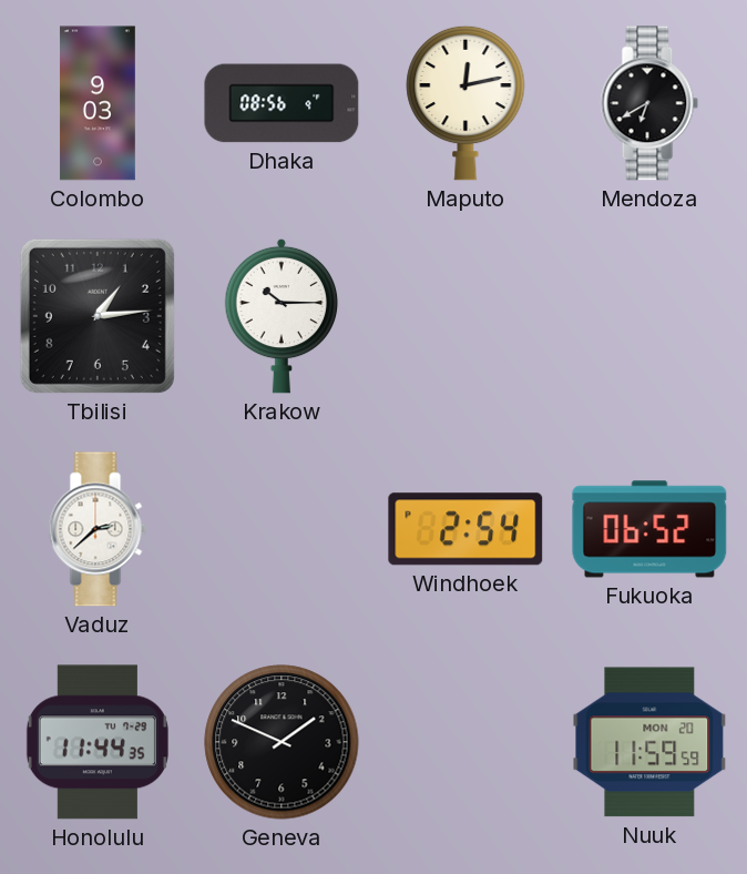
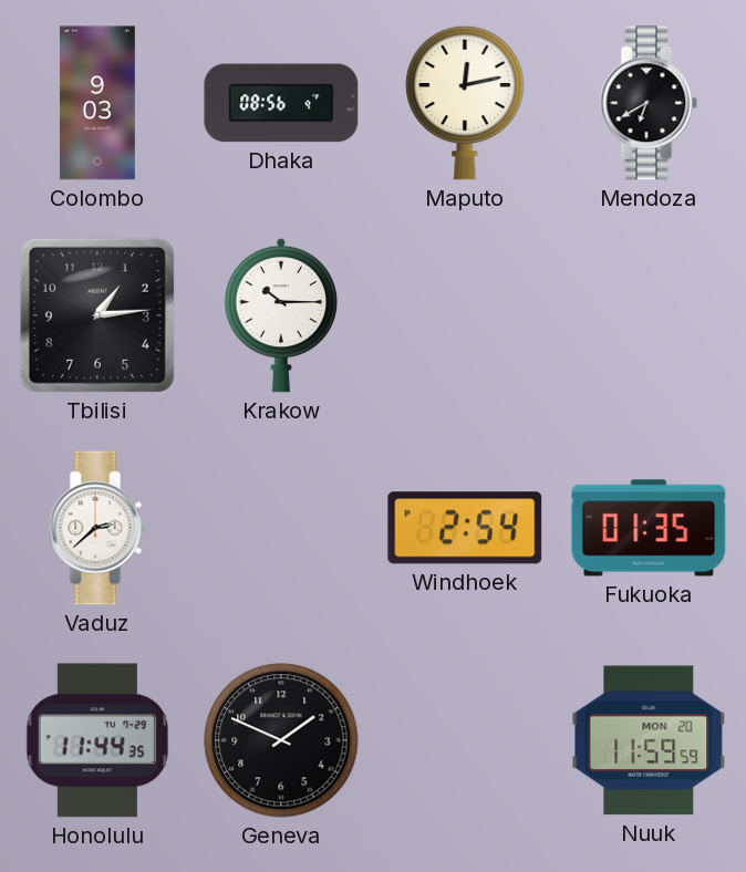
Fukuoka: 06:52 -> 01:35 (649, 528)
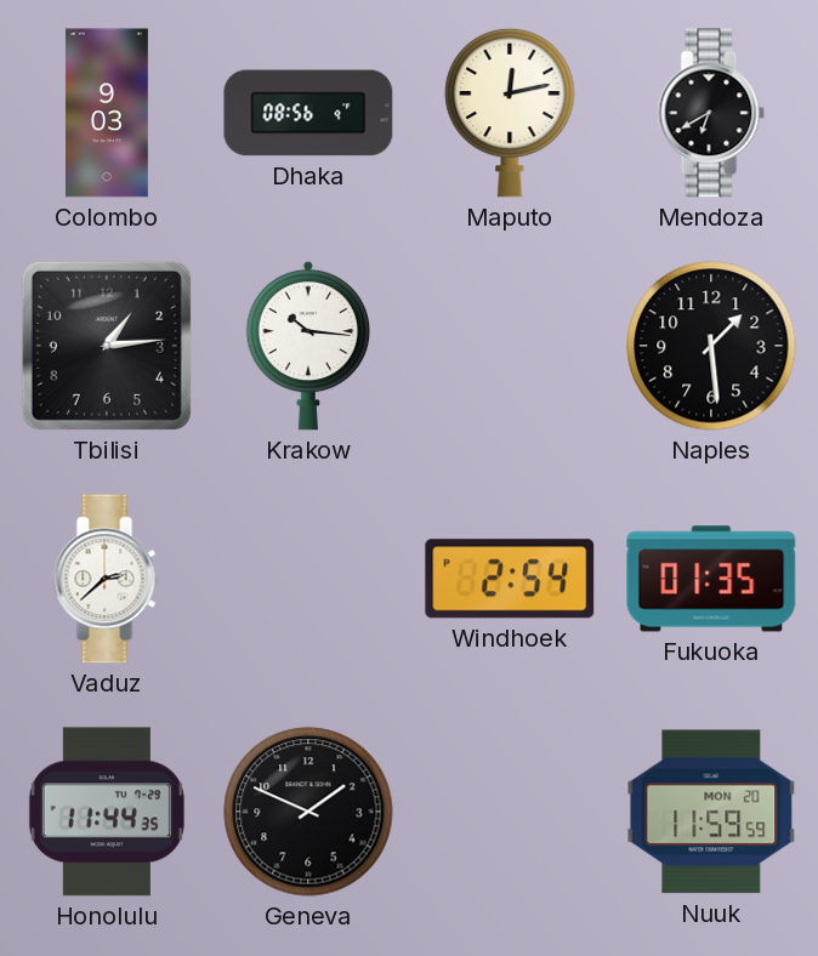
Krakow: 10:15 -> 10:16 (308, 346)
Naples: none -> 1:29 (711, 346)
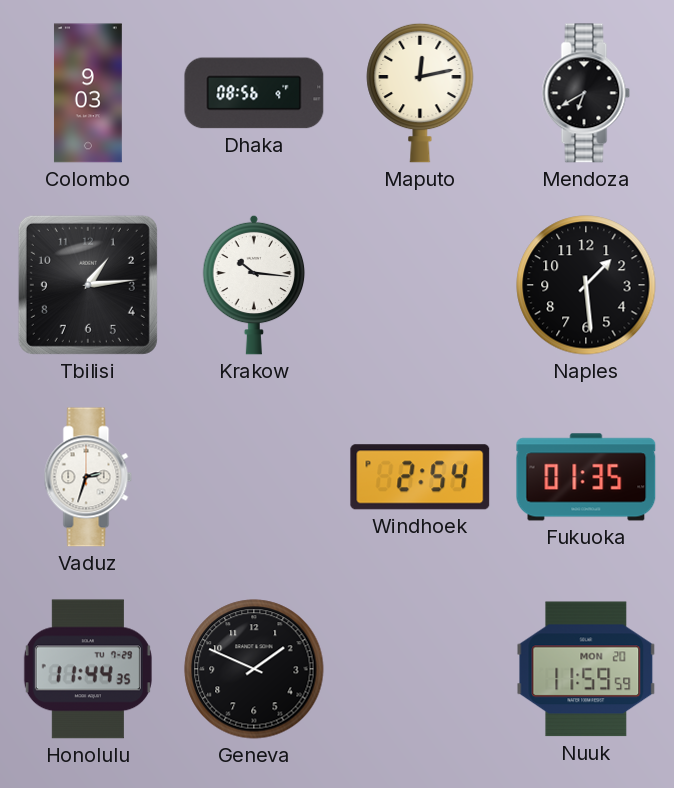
Vaduz: 2:38 -> 2:33 (88, 477)
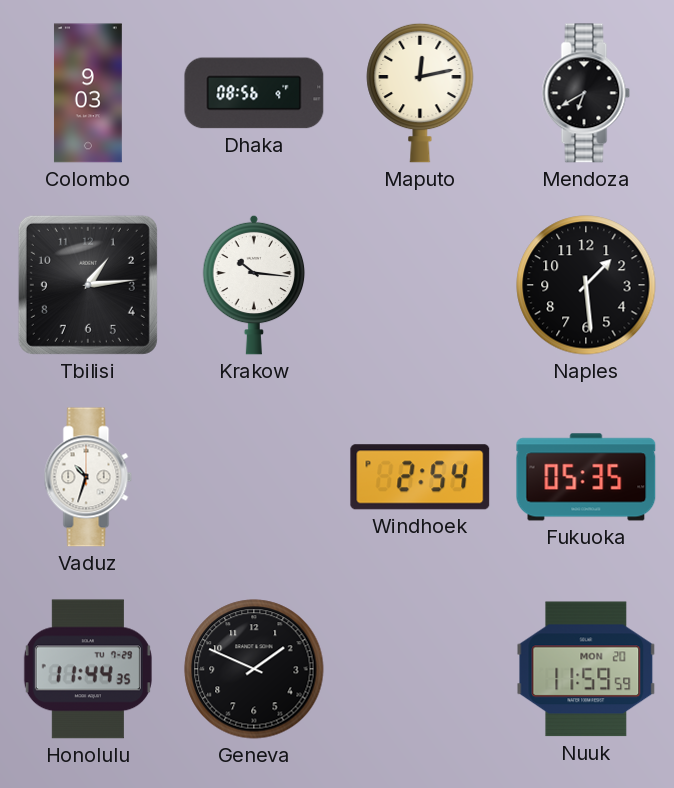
Vaduz: 2:33 -> 10:33 (88, 477)
Fukuoka: 01:35 -> 05:35 (586, 477)
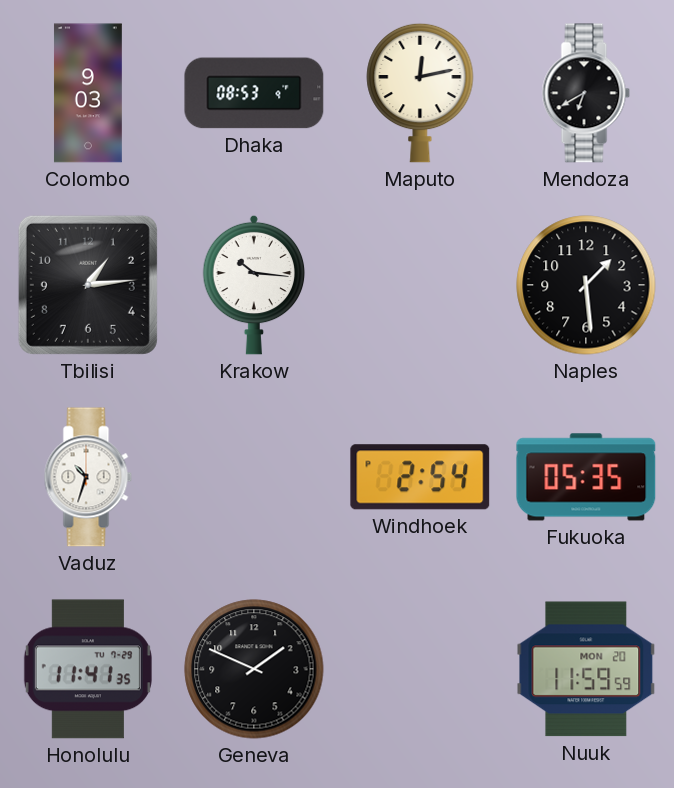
Dhaka: 08:56 -> 08:53 (254, 93)
Honolulu: 11:44 -> 11:41 (88, 669)
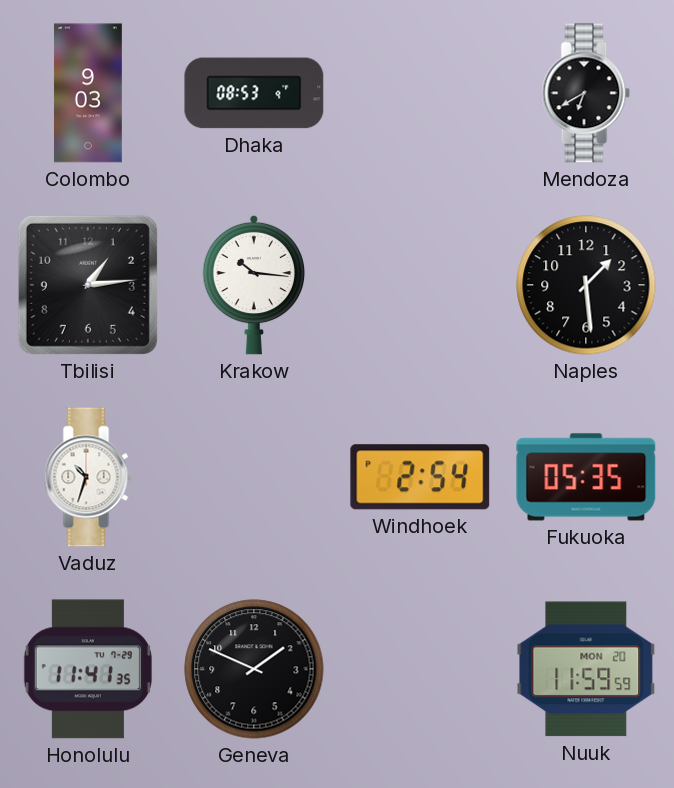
Maputo: 12:13 -> none (420, 93)
